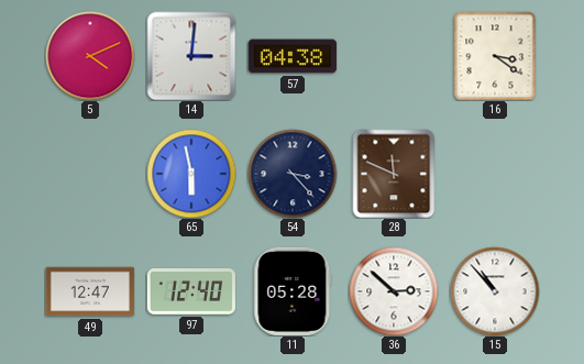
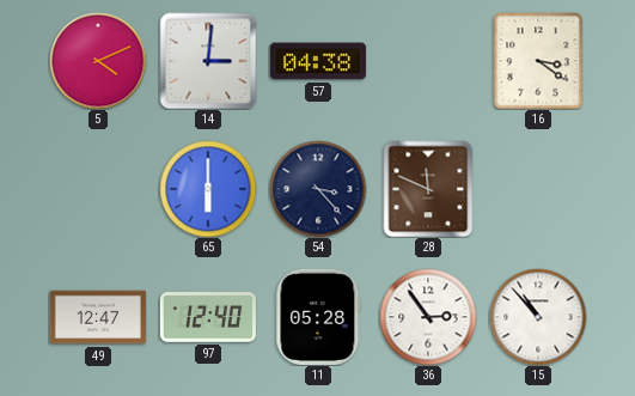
65: 5:58 -> 6:00 (208, 189)
36: 2:52 -> 2:54 (428, 317)
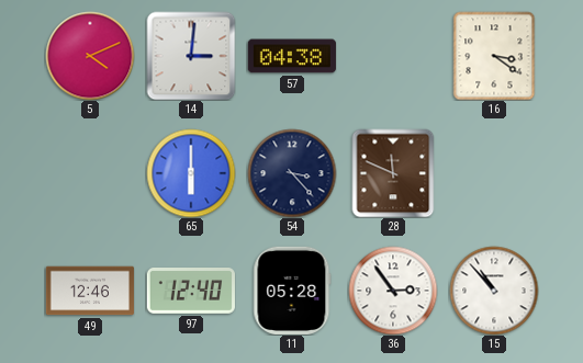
49: 12:47 -> 12:46 (89, 291)
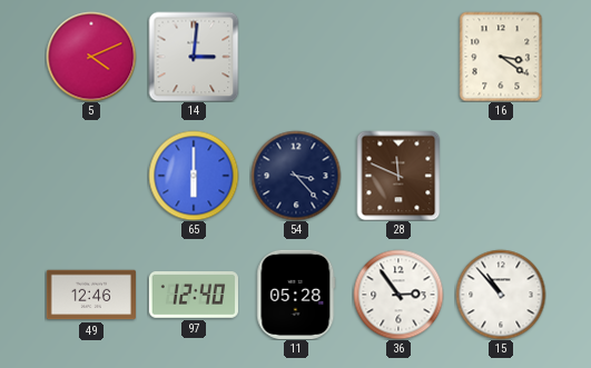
57: 04:38 -> none (292, 56)
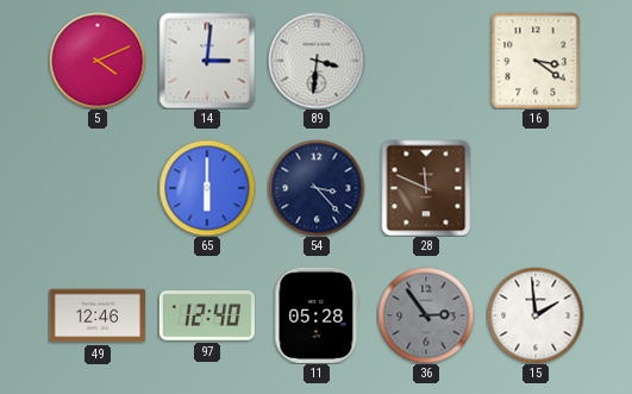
89: none -> 3:31 (317, 61)
36 dial: white -> grey (426, 315)
15: 10:53 -> 1:59 (536, 315)
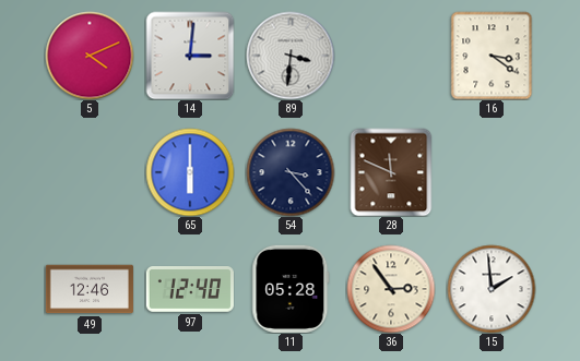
36 dial: grey -> cream (391, 289)
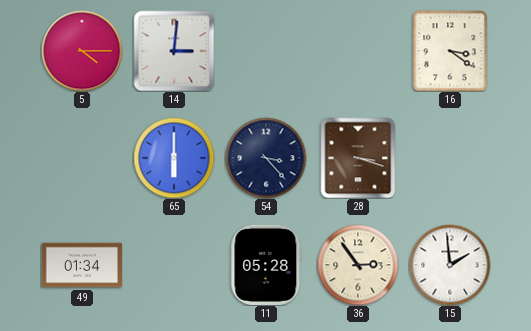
5: 4:11 -> 4:15 (82, 51)
89: 3:31 -> none (291, 56)
28: 11:49 -> 3:18 (358, 158)
49: 12:46 -> 01:34 (81, 265)
97: 12:40 -> none (190, 290)
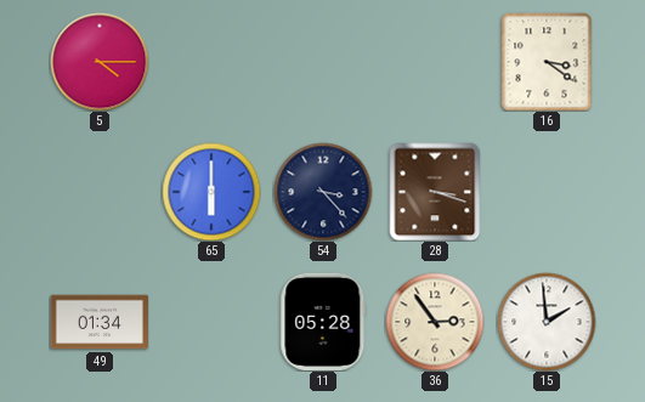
14: 3:01 -> none (174, 51)
